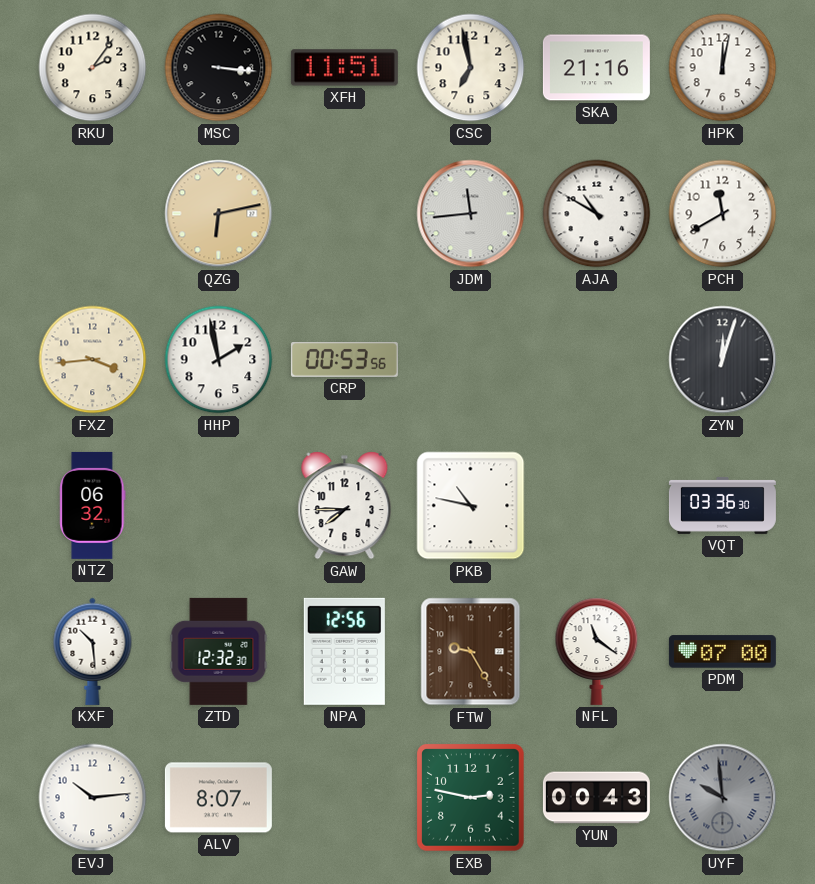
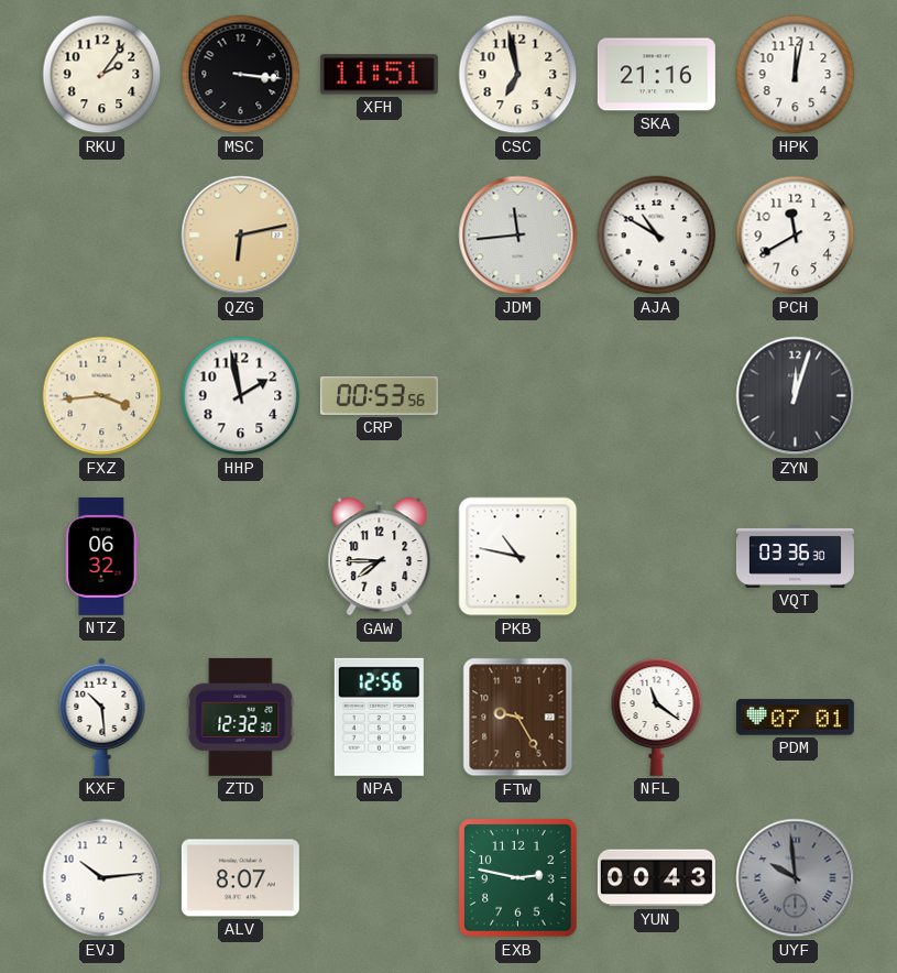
PDM: 07:00 -> 07:01 (795, 718)
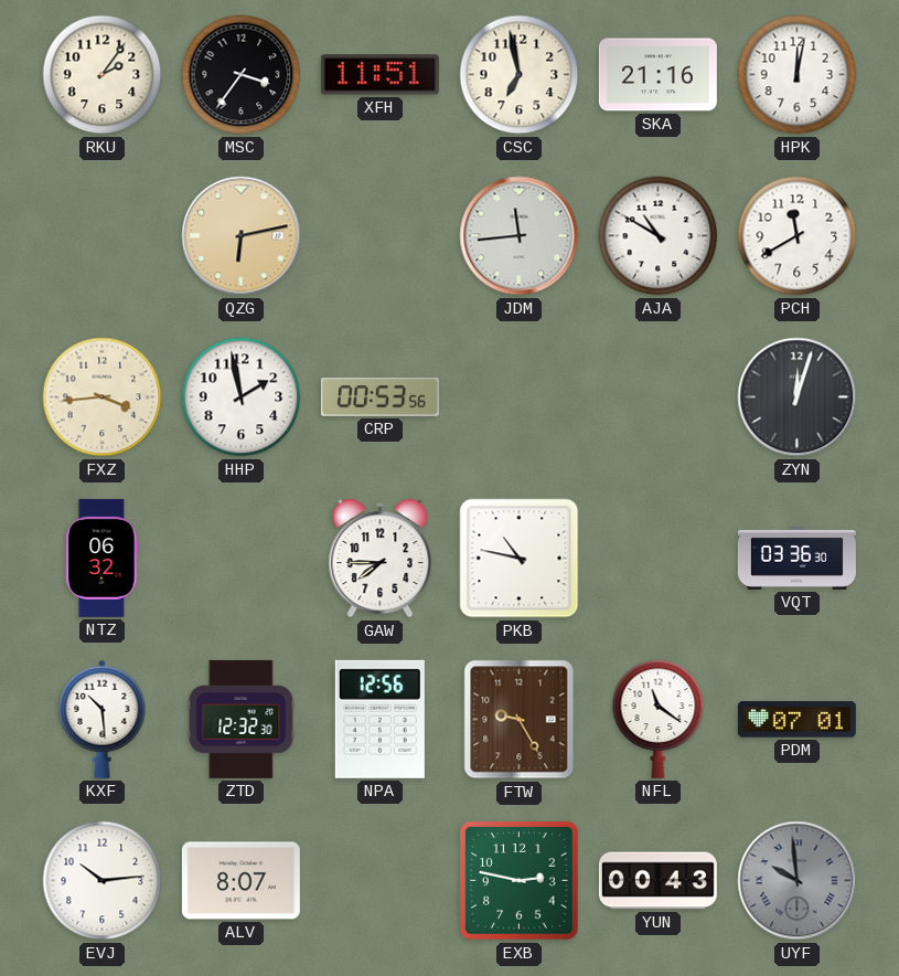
MSC: 3:16 -> 3:36 (242, 75)
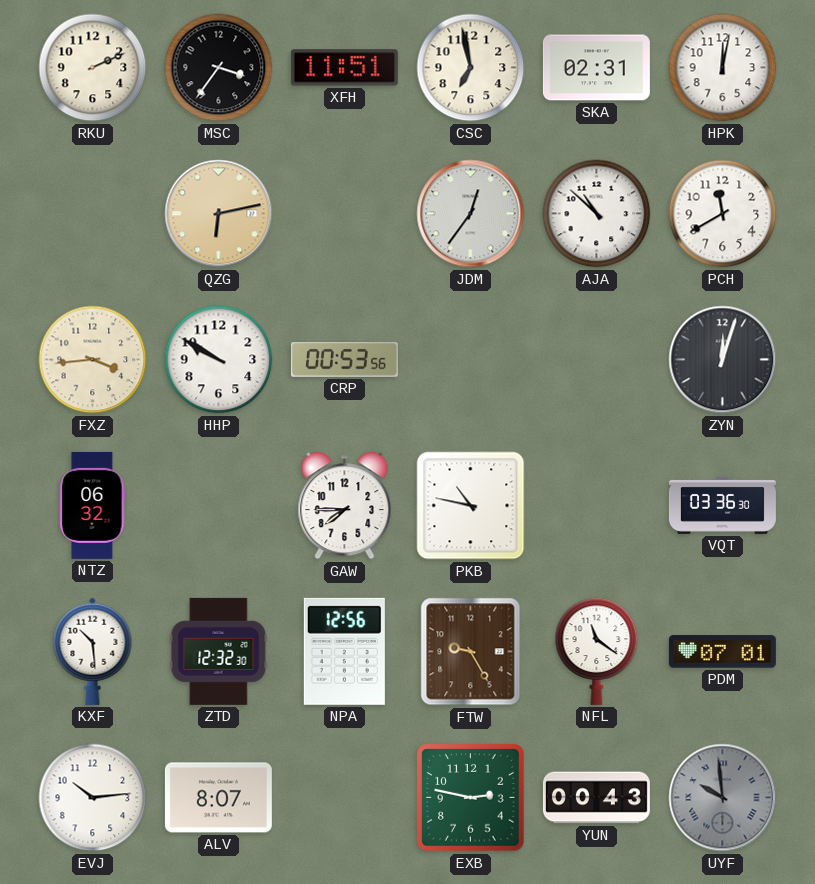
RKU: 2:06 -> 2:11 (93, 68)
SKA: 21:16 -> 02:31 (596, 68)
JDM: 11:44 -> 12:36 (471, 214)
AJA: 10:50 -> 10:52 (597, 214)
HHP: 1:58 -> 9:50 (219, 360)
